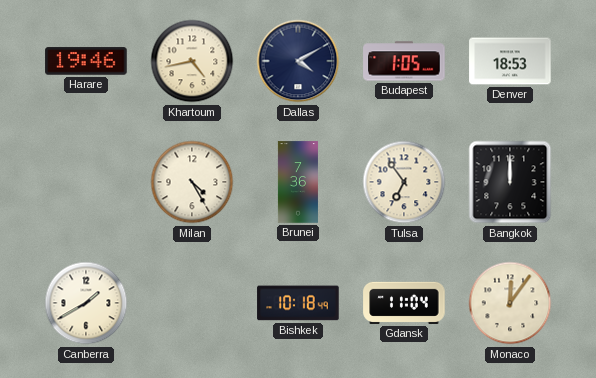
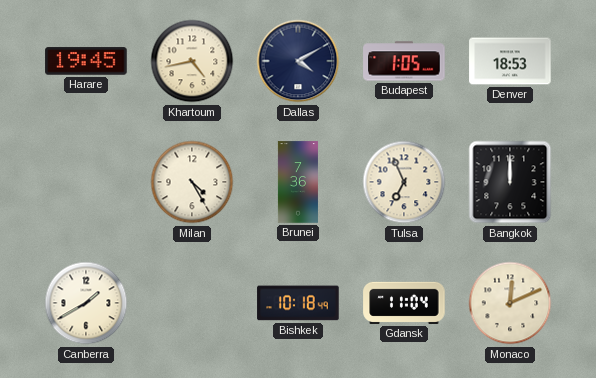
Harare: 19:46 -> 19:45 (86, 61)
Tulsa: 6:54 -> 6:56 (404, 182)
Monaco: 12:06 -> 12:11 (510, 303)
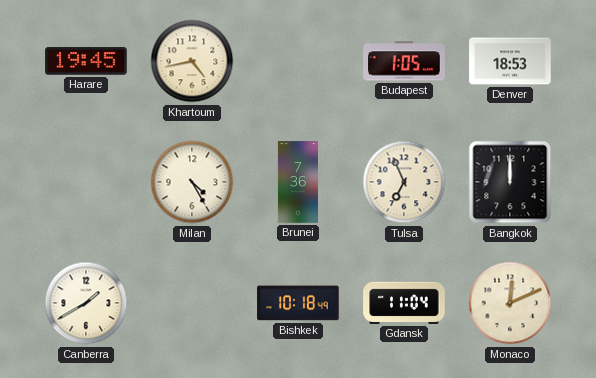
Dallas: 4:10 -> none (298, 61)
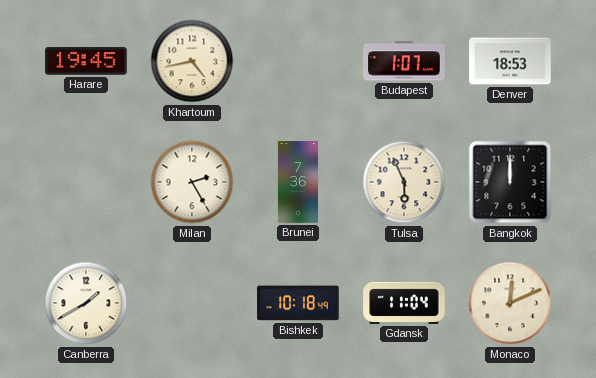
Budapest: 1:05 -> 1:07 (404, 61)
Milan: 4:25 -> 2:25 (192, 182)
Tulsa: 6:56 -> 5:56 (404, 182)
